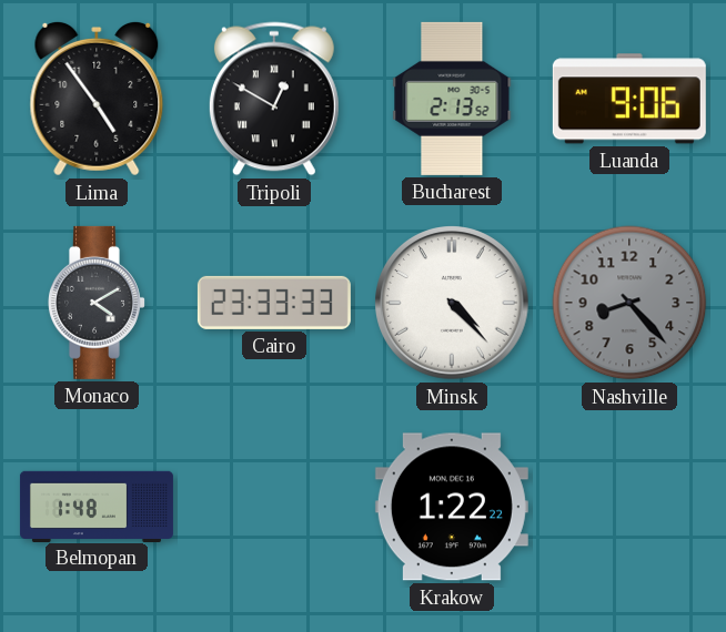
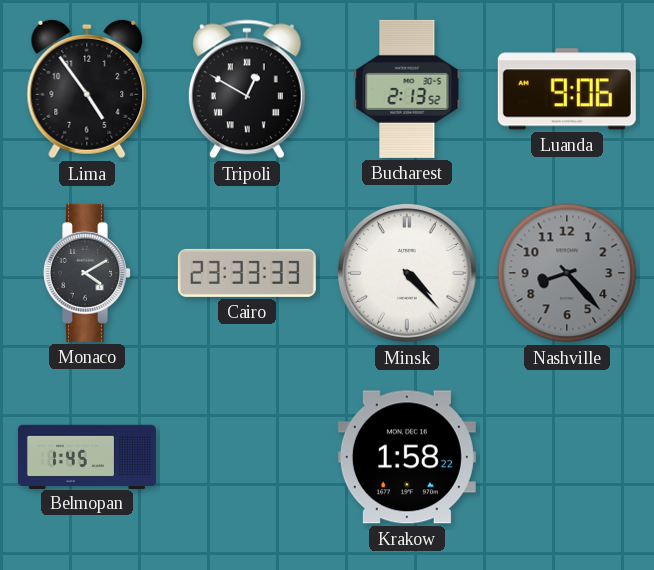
Belmopan: 1:48 -> 1:45 (87, 456)
Krakow: 1:22 -> 1:58 (407, 457)
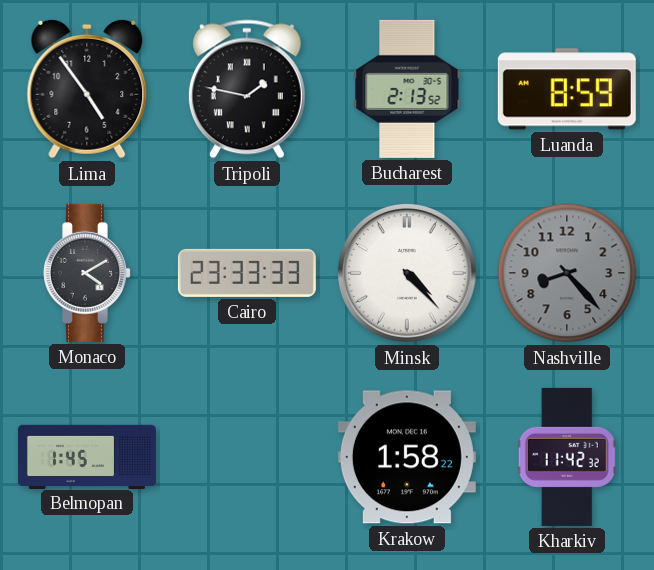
Tripoli: 12:50 -> 1:47 (247, 89)
Luanda: 9:06 -> 8:59 (567, 89)
Kharkiv: none -> 11:42 (567, 457)
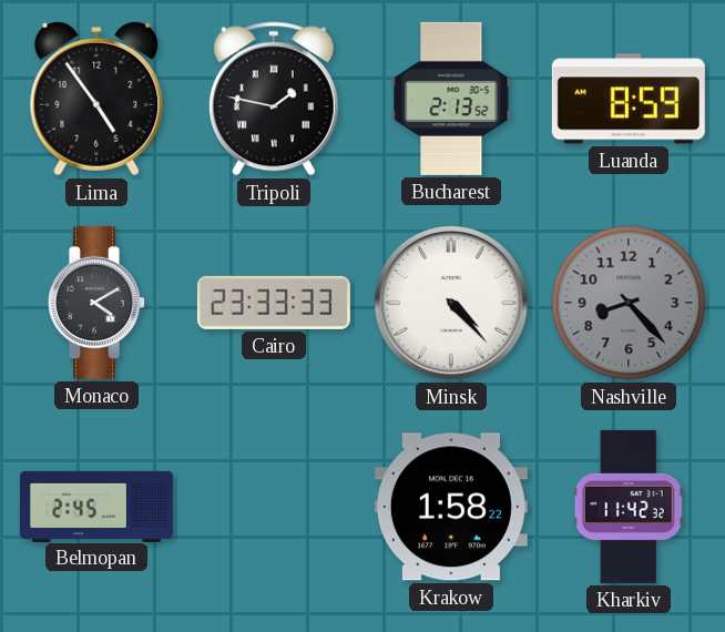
Belmopan: 1:45 -> 2:45 (96, 506)
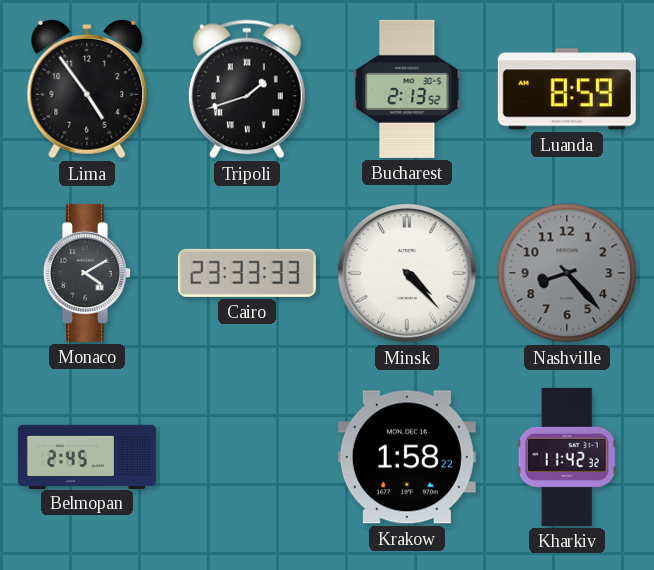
Tripoli: 1:47 -> 1:42 (247, 89)
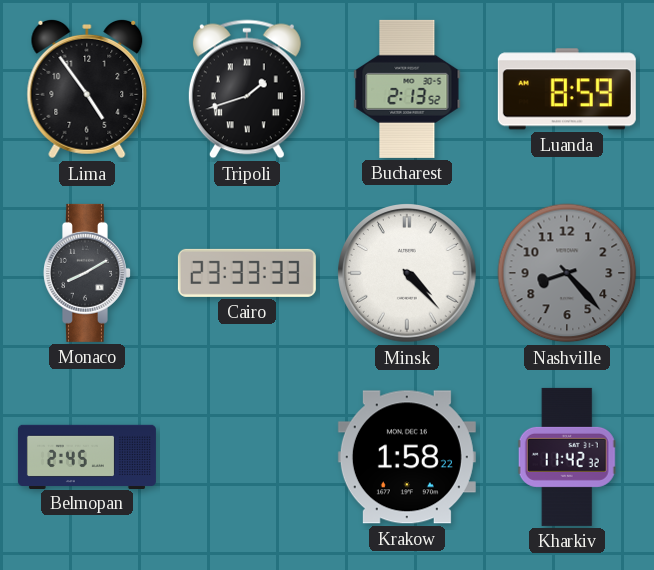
Monaco: 4:10 -> 8:10 (88, 273)
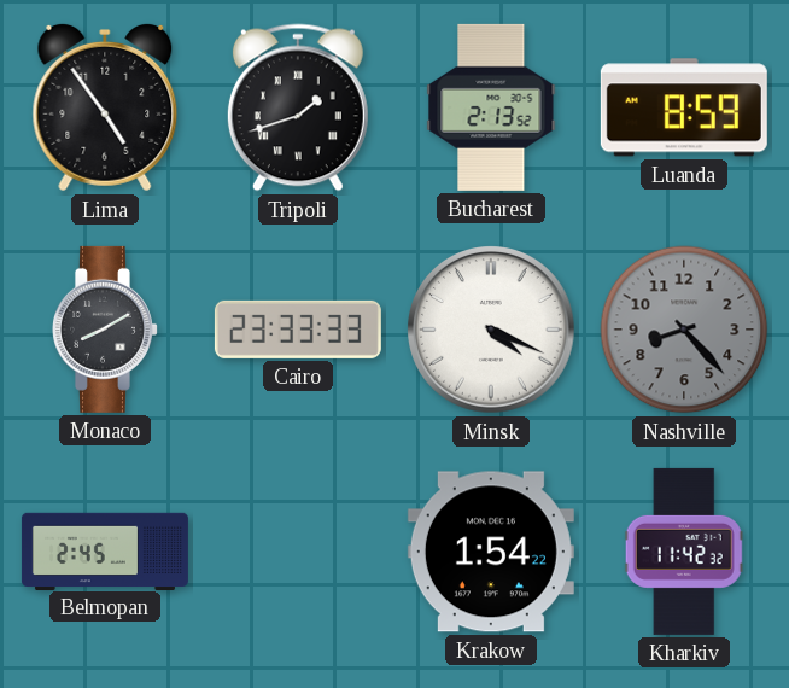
Minsk: 4:23 -> 4:19 (492, 331)
Krakow: 1:58 -> 1:54 (491, 552)
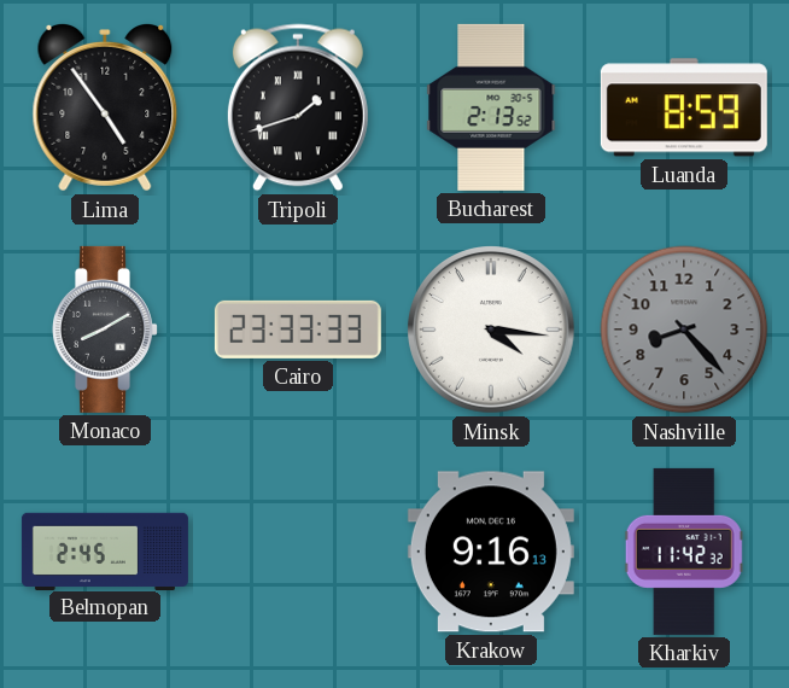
Minsk: 4:19 -> 4:16 (492, 331)
Krakow: 1:54 -> 9:16 (491, 552)
